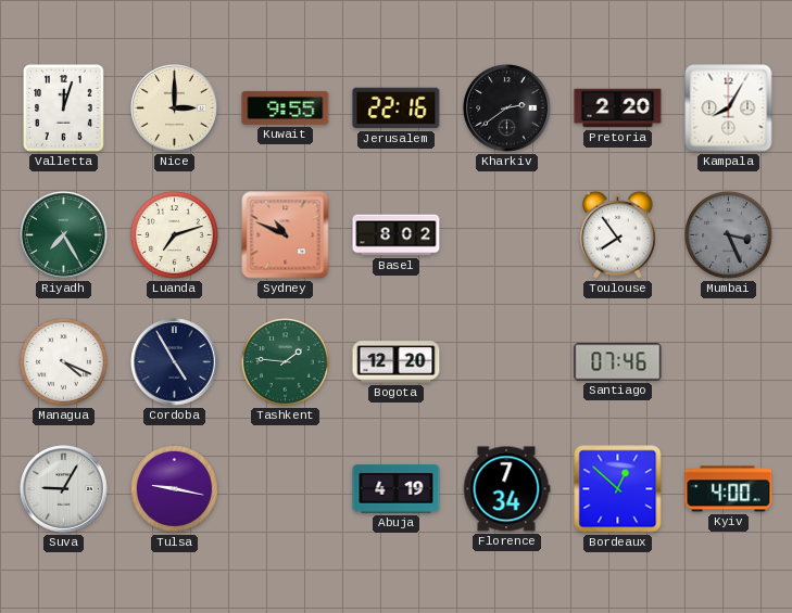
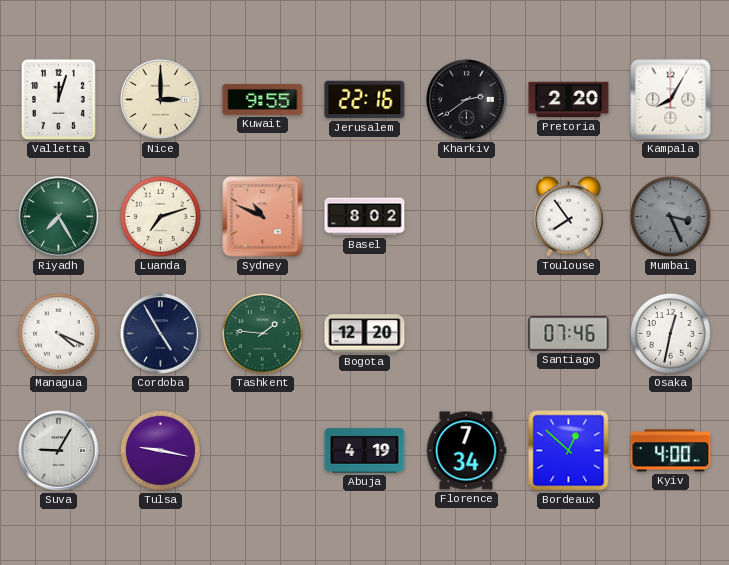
Osaka: none -> 12:32 (670, 333)
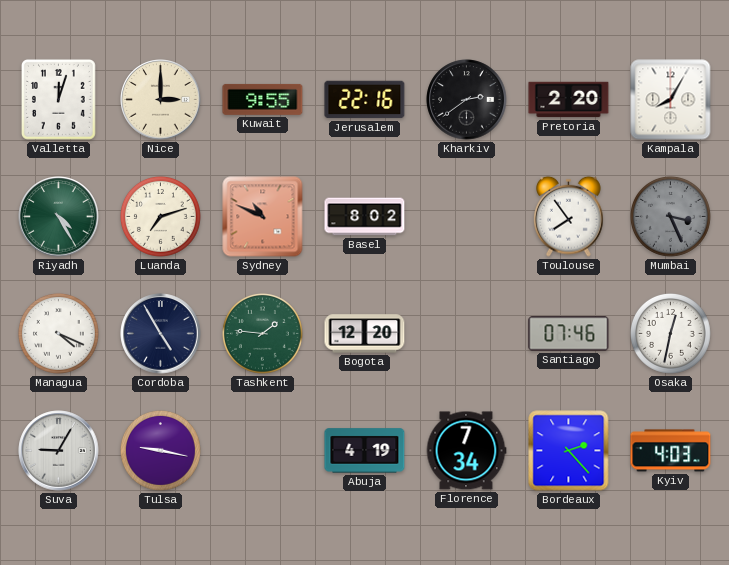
Riyadh: 7:25 -> 4:25 (59, 217)
Bordeaux: 12:52 -> 2:23 (569, 451)
Kyiv: 4:00 -> 4:03 (671, 451)
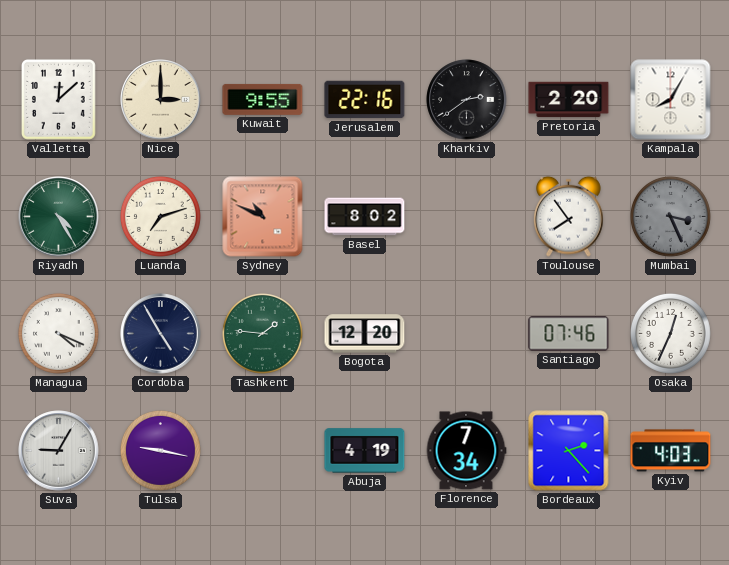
Valletta: 12:03 -> 12:08 (58, 99)
Osaka: 12:32 -> 12:34 (670, 333)
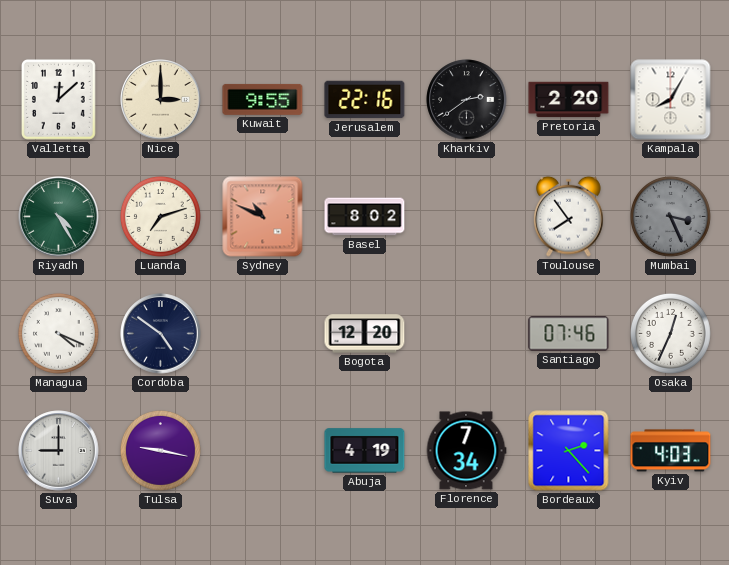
Cordoba: 4:55 -> 4:51 (161, 334)
Tashkent: 1:46 -> none (262, 333)
Suva: 9:05 -> 9:00 (59, 451)
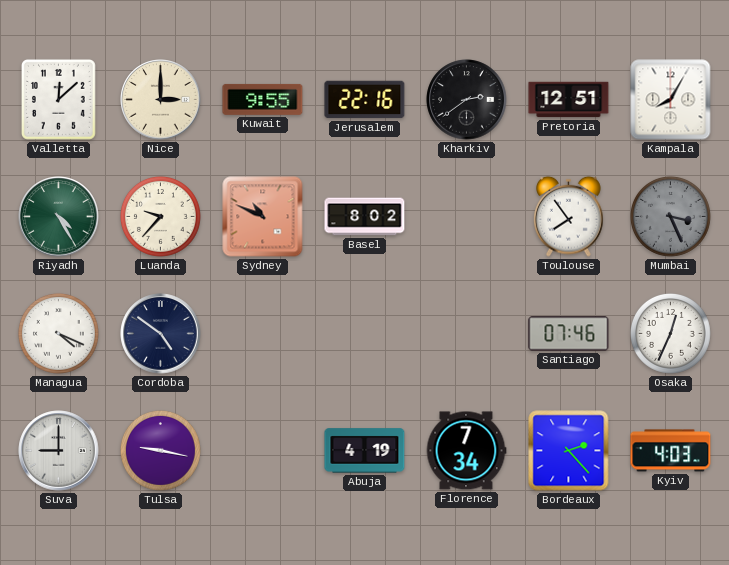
Pretoria: 2:20 -> 12:51 (569, 100)
Luanda: 7:12 -> 9:37 (160, 216)
Bogota: 12:20 -> none (365, 334)
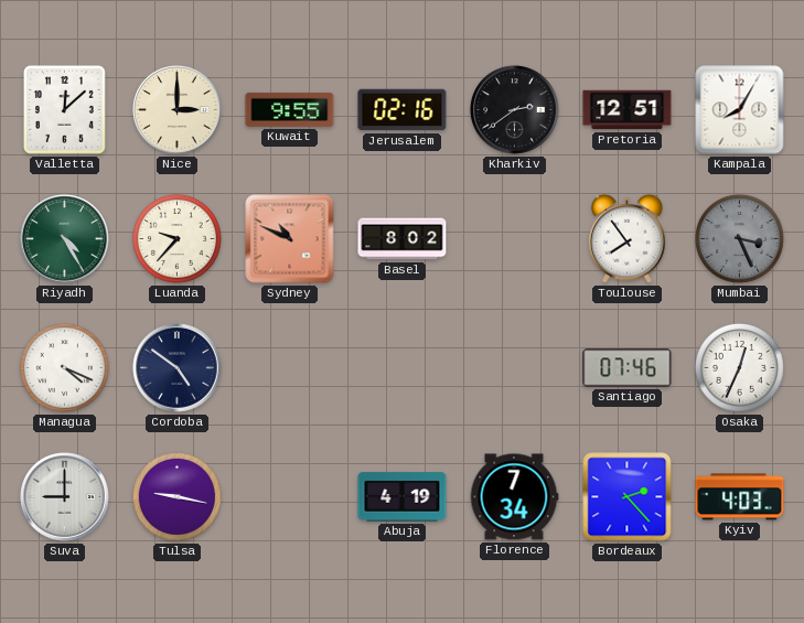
Jerusalem: 22:16 -> 02:16 (403, 110)
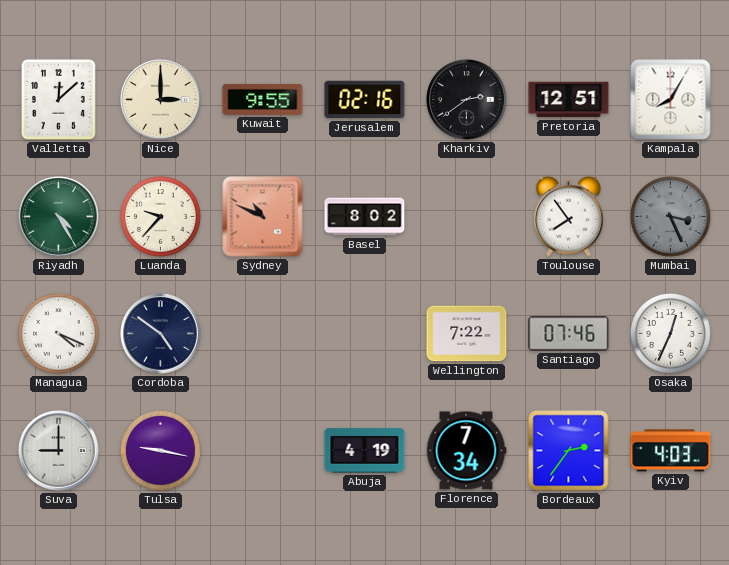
Wellington: none -> 7:22 (467, 334)
Bordeaux: 2:23 -> 2:36 (569, 451)
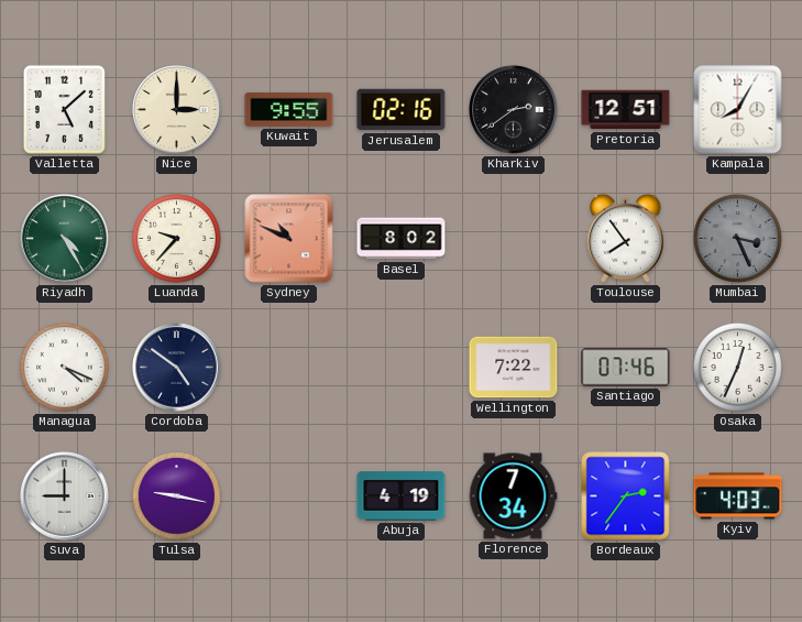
Valletta: 12:08 -> 5:08 (64, 109)
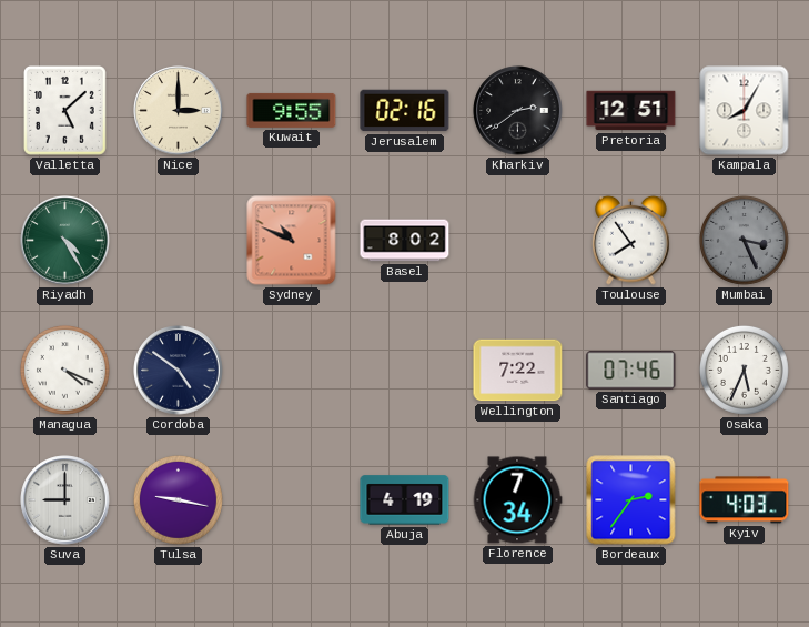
Luanda: 9:37 -> none (176, 238)
Osaka: 12:34 -> 5:34 (744, 370)
